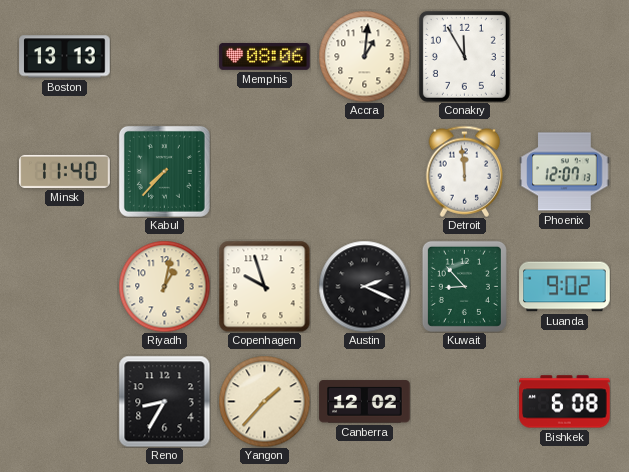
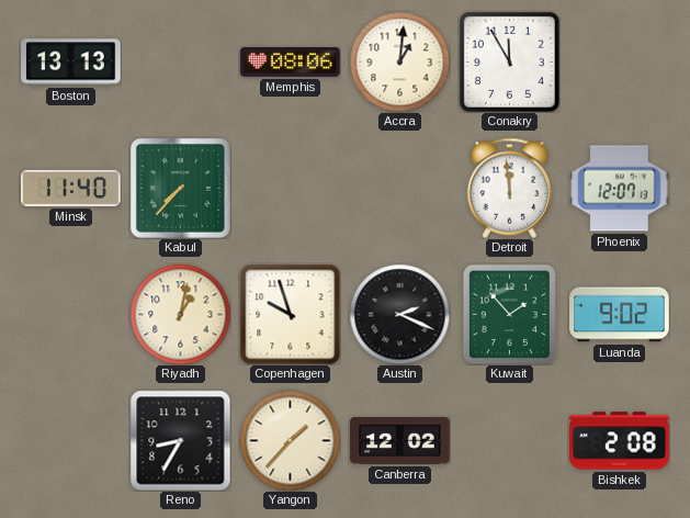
Kuwait: 8:53 -> 1:53 (509, 314)
Bishkek: 6:08 -> 2:08 (620, 441)
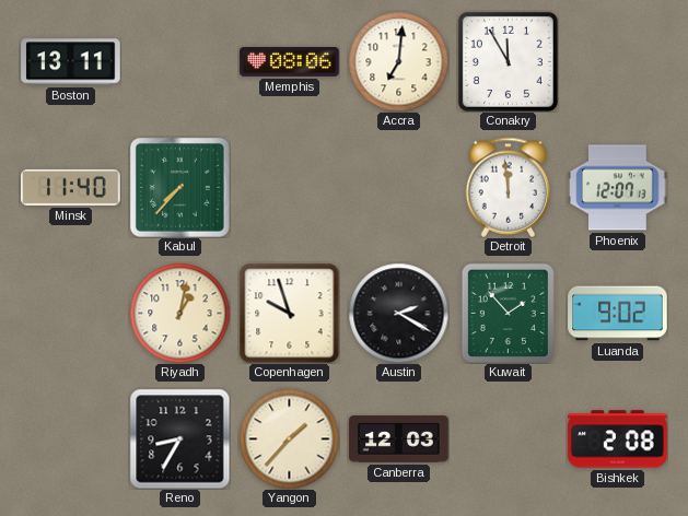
Boston: 13:13 -> 13:11 (71, 62)
Accra: 1:01 -> 7:01 (398, 61)
Austin: 2:19 -> 2:20 (398, 313)
Canberra: 12:02 -> 12:03 (399, 439)
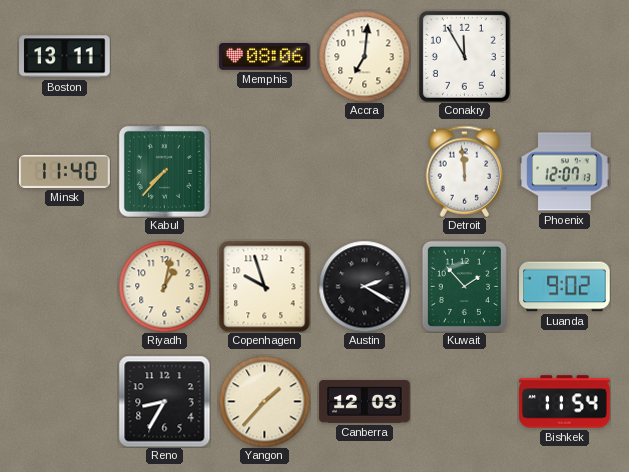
Bishkek: 2:08 -> 11:54 (565, 402)
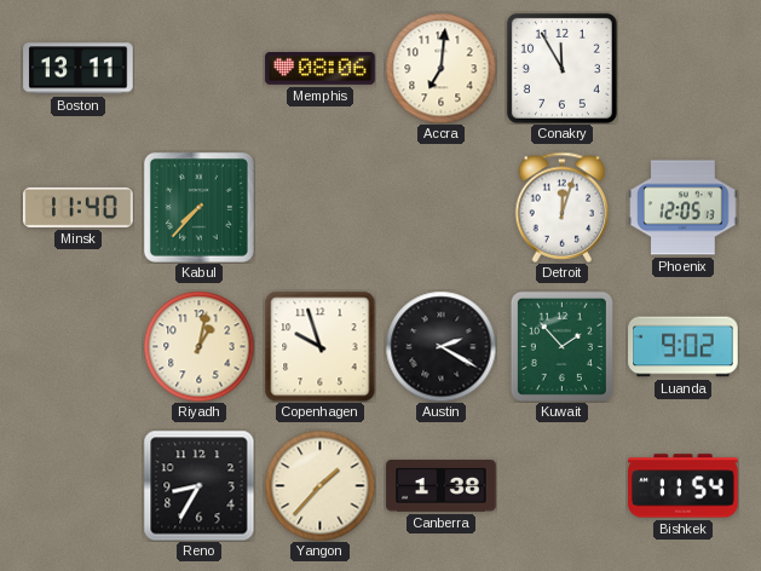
Detroit: 11:59 -> 12:03 (563, 207)
Phoenix: 12:07 -> 12:05 (684, 208)
Canberra: 12:03 -> 1:38 (442, 486)
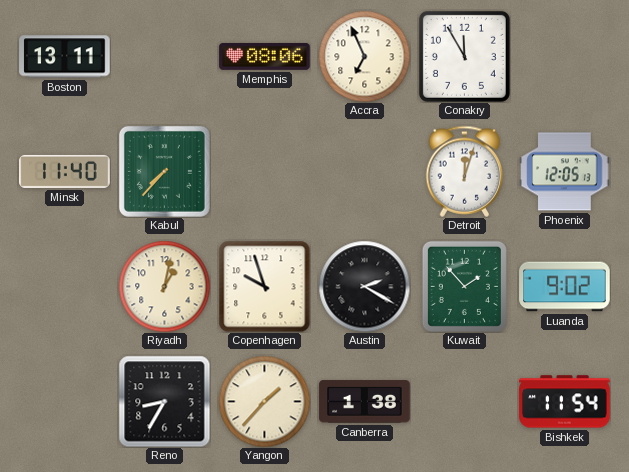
Accra: 7:01 -> 6:56 (364, 56)
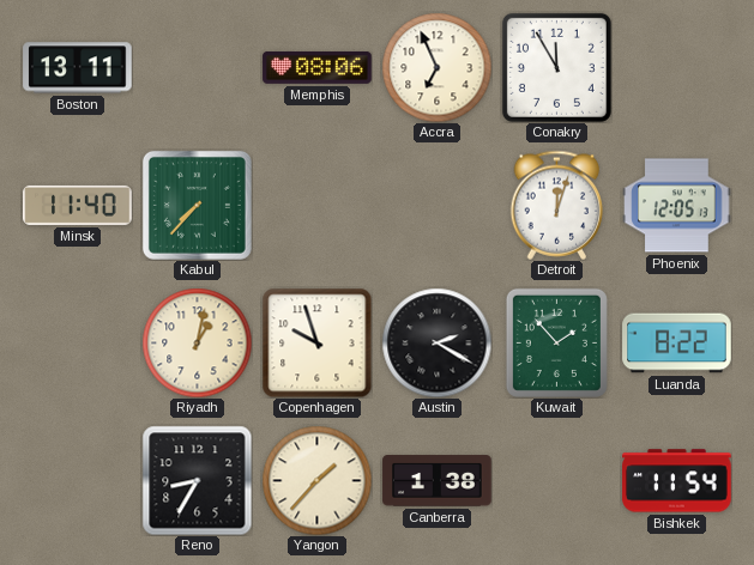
Luanda: 9:02 -> 8:22 (677, 344)
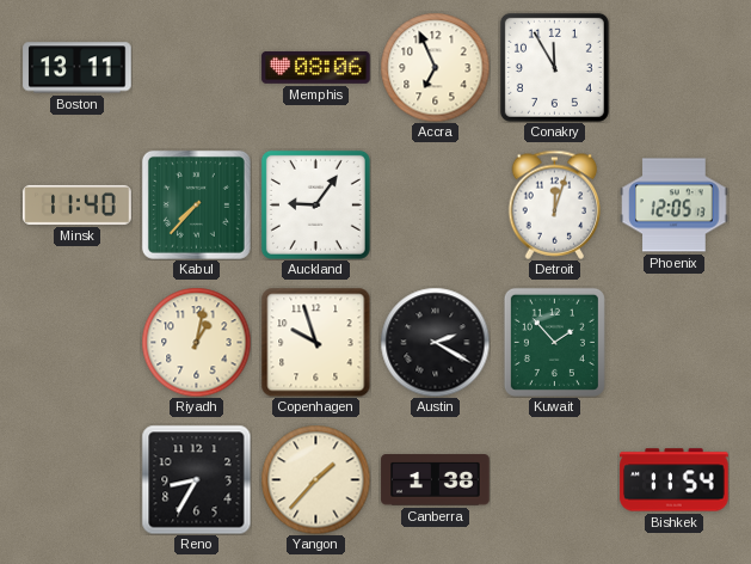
Auckland: none -> 9:06 (315, 204)
Luanda: 8:22 -> none (677, 344)
